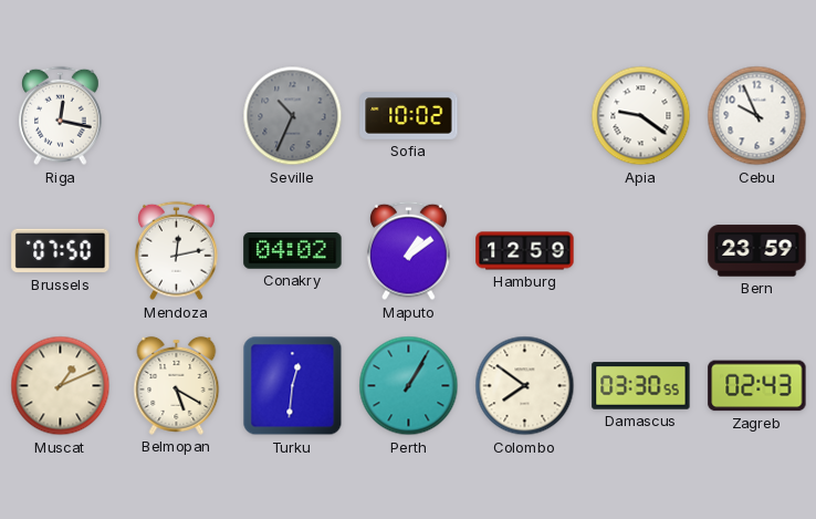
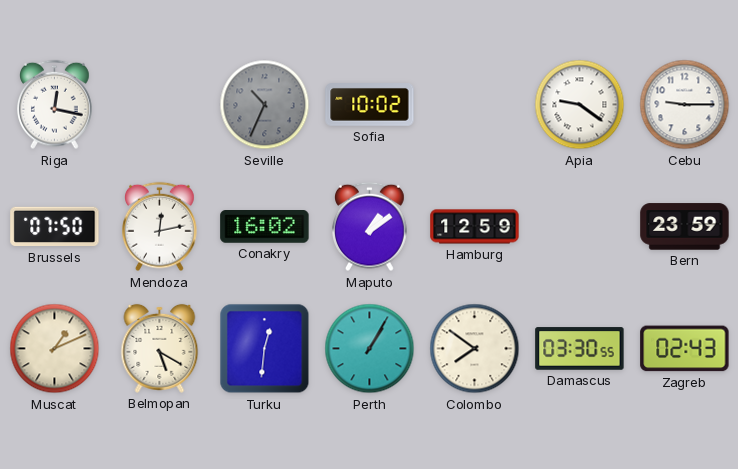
Cebu: 9:56 -> 9:15 (685, 105)
Conakry: 04:02 -> 16:02 (265, 227)
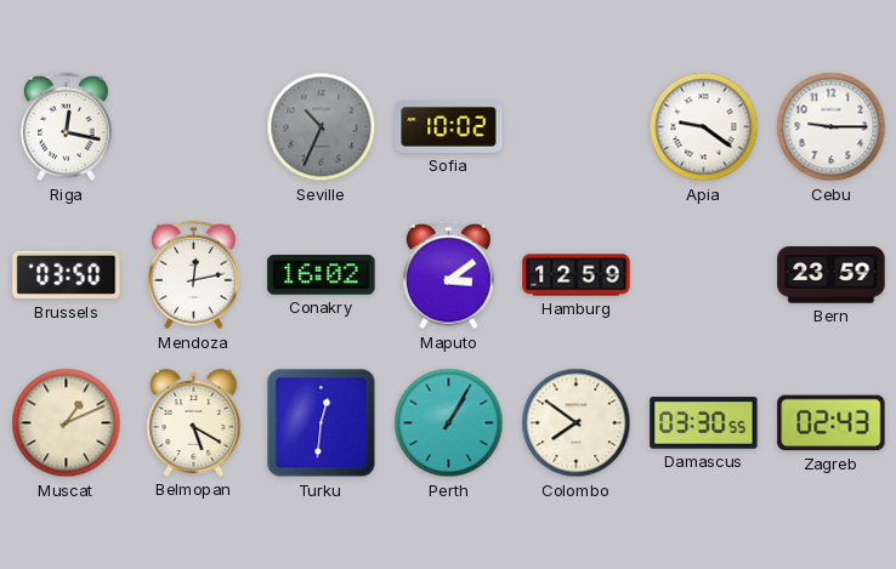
Brussels: 07:50 -> 03:50 (67, 275)
Maputo: 1:09 -> 3:09 (449, 275)
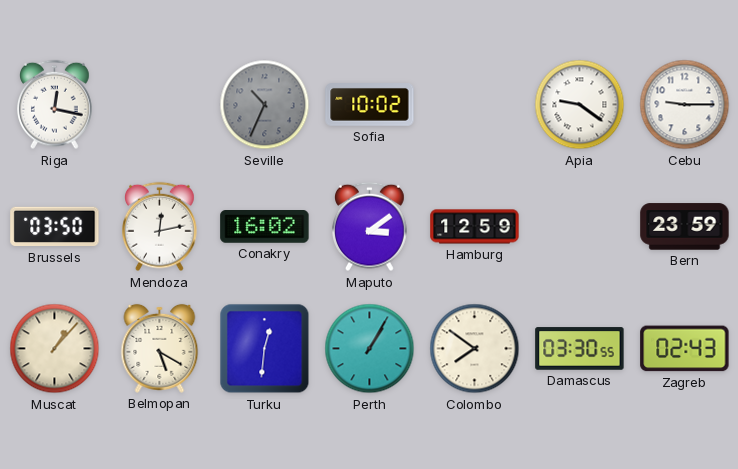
Muscat: 1:11 -> 1:07 (55, 349)
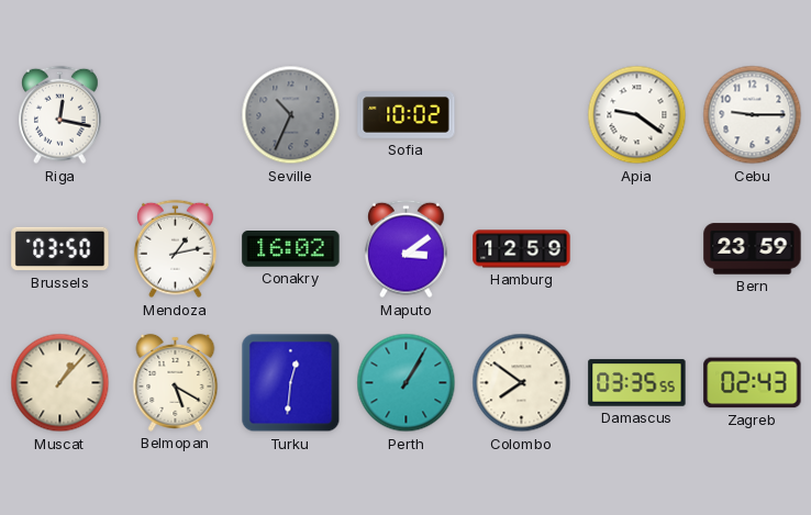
Mendoza: 12:13 -> 1:13 (176, 249)
Damascus: 03:30 -> 03:35 (637, 383)
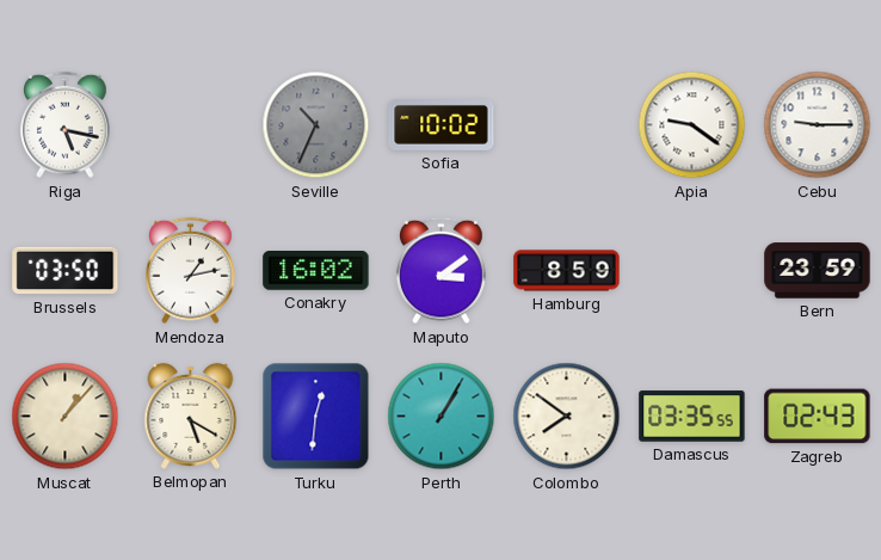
Riga: 12:17 -> 5:17 (66, 125)
Hamburg: 12:59 -> 8:59 (567, 271)
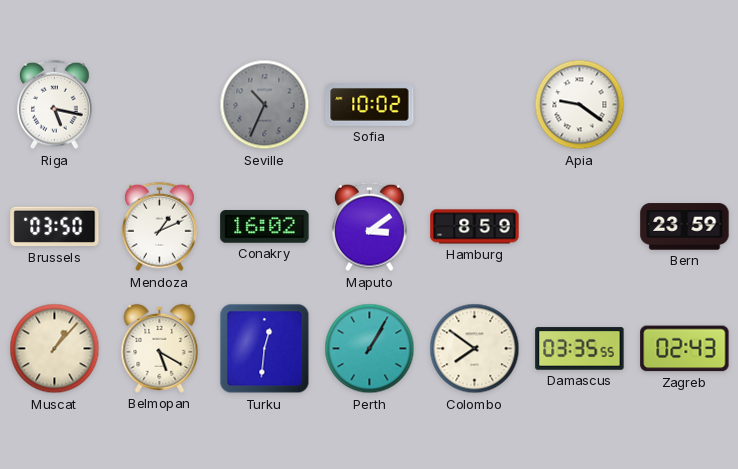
Cebu: 9:15 -> none (818, 125)
Mendoza: 1:13 -> 1:11 (160, 227)
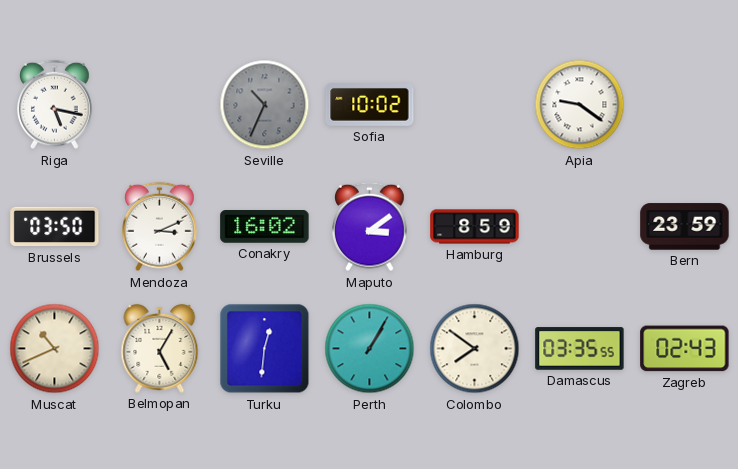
Mendoza: 1:11 -> 3:11 (160, 227)
Muscat: 1:07 -> 10:41 (55, 349)
Belmopan: 5:20 -> 5:05 (160, 348)
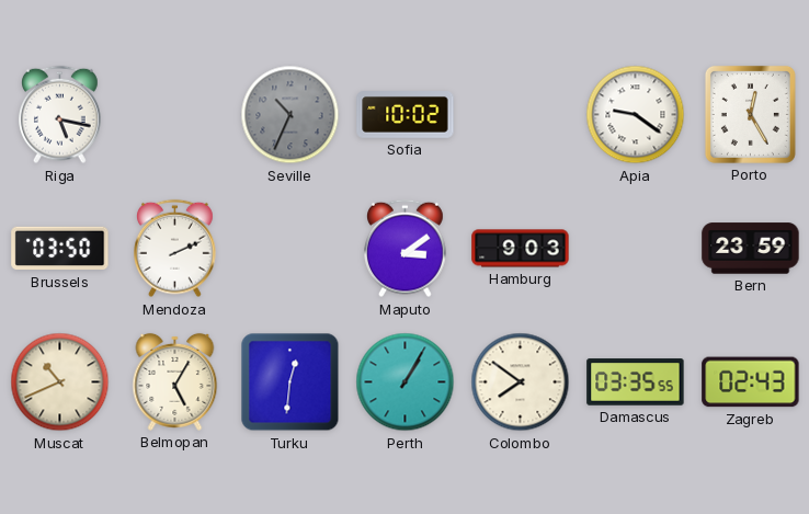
Porto: none -> 12:25 (750, 114)
Mendoza: 3:11 -> 2:11 (175, 249)
Conakry: 16:02 -> none (265, 227)
Hamburg: 8:59 -> 9:03 (521, 249)
